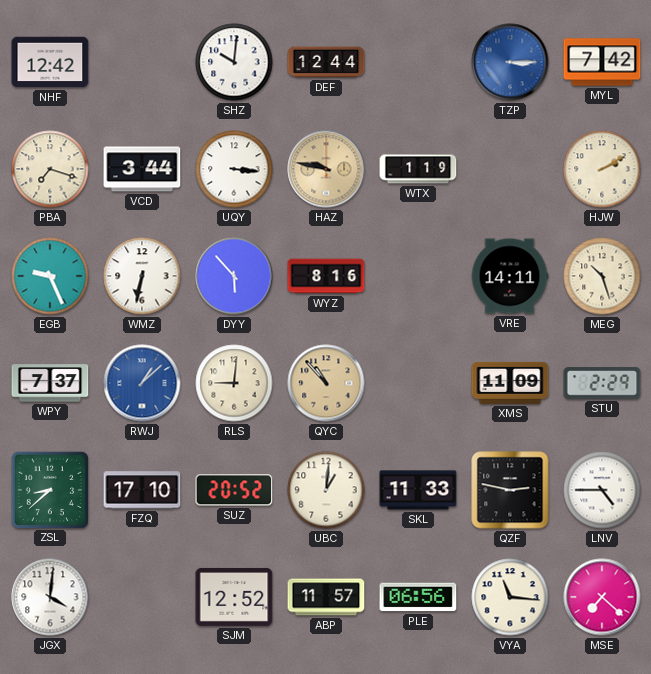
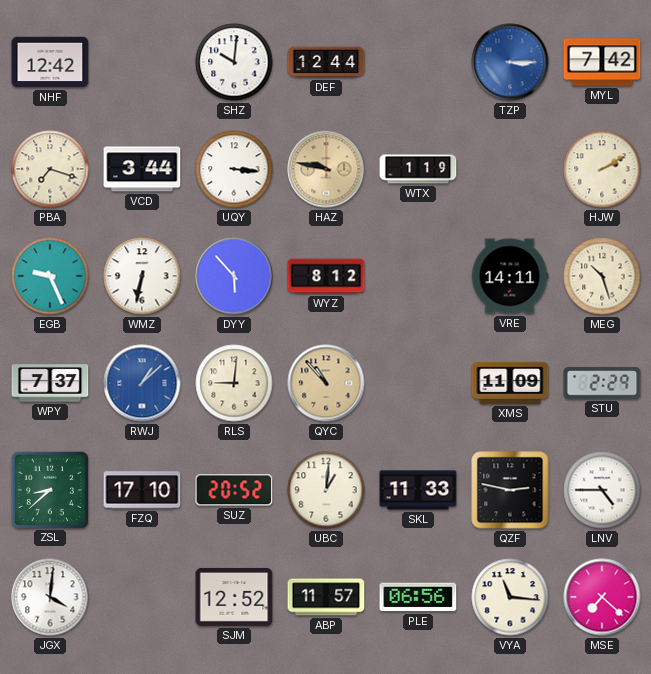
WYZ: 8:16 -> 8:12 (326, 276)
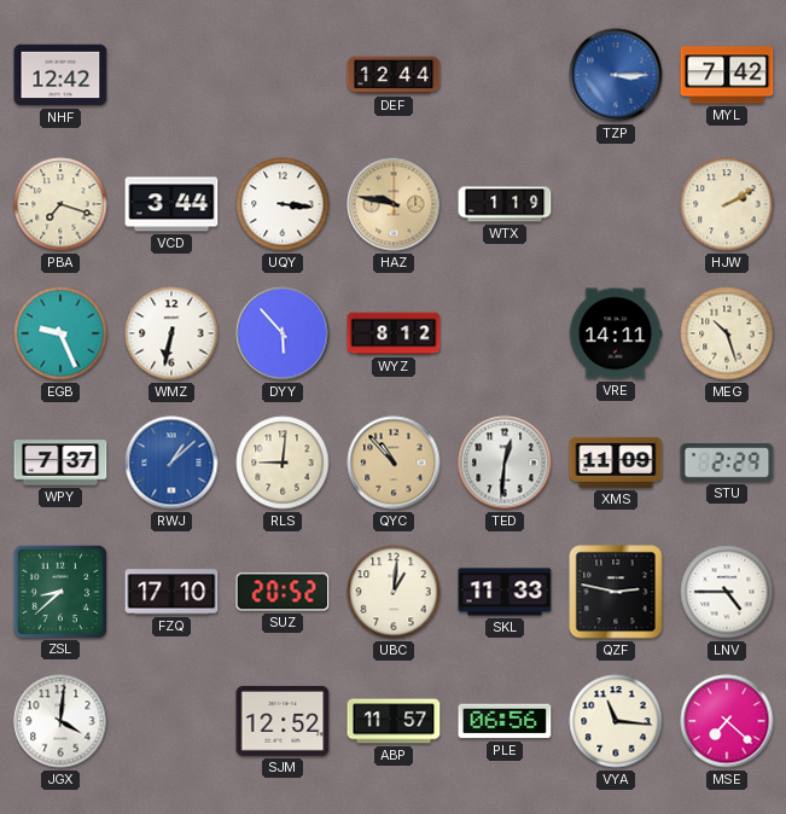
SHZ: 10:01 -> none (234, 62)
TED: none -> 12:31 (505, 463)
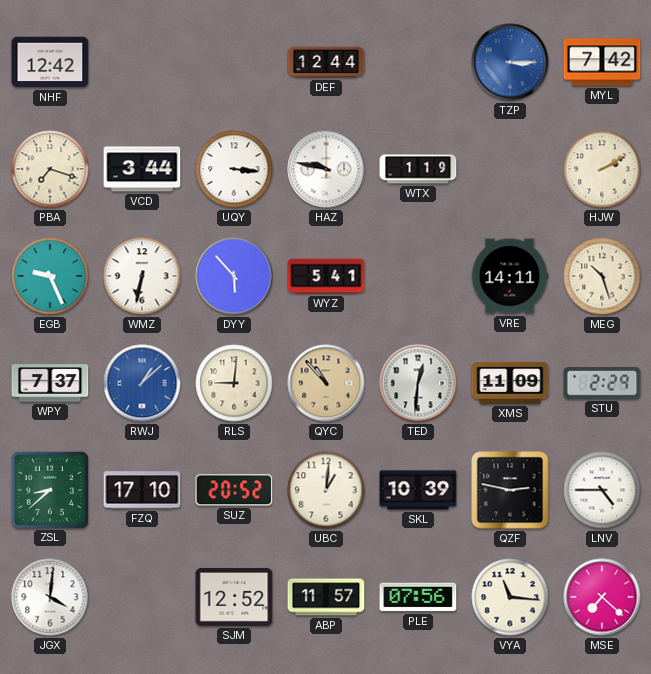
HAZ dial: champagne -> white (326, 169)
WYZ: 8:12 -> 5:41 (326, 276)
SKL: 11:33 -> 10:39 (418, 490)
PLE: 06:56 -> 07:56 (418, 597)
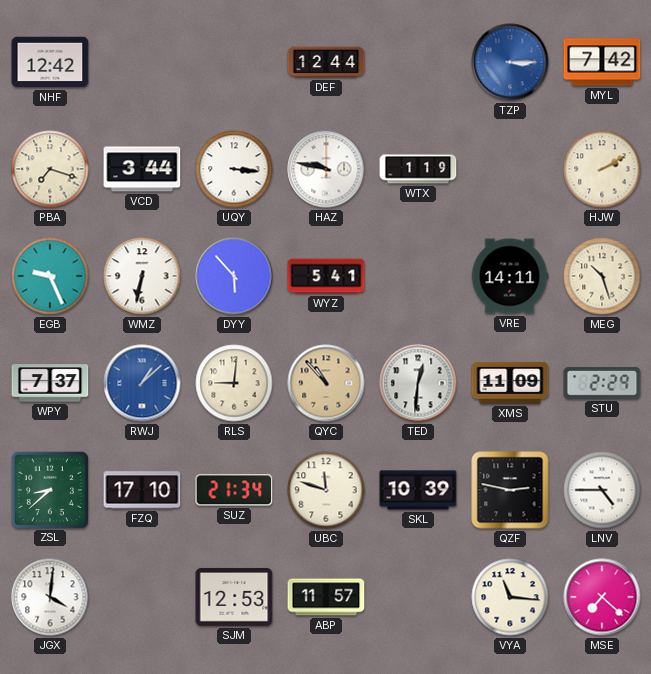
SUZ: 20:52 -> 21:34 (234, 490)
UBC: 1:01 -> 11:48 (326, 490)
SJM: 12:52 -> 12:53 (234, 597)
PLE: 07:56 -> none (418, 597)
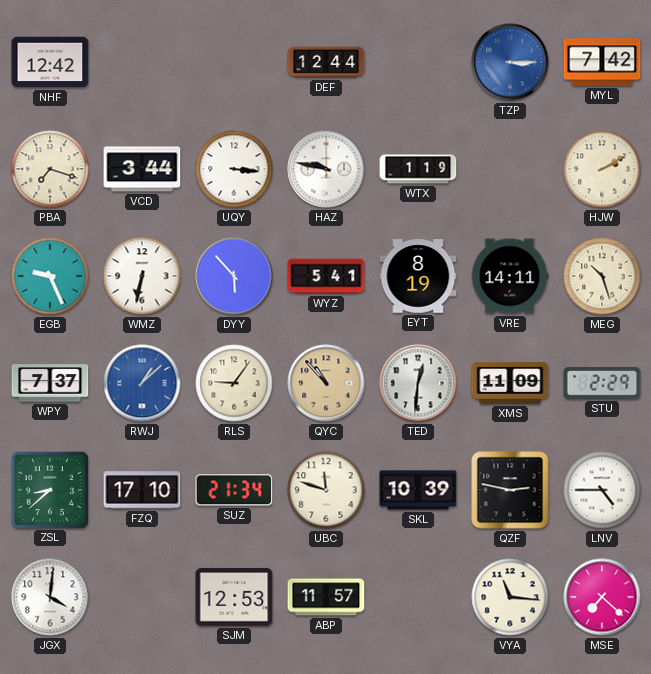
EYT: none -> 8:19 (418, 276)
RLS: 9:01 -> 9:06 (234, 383)
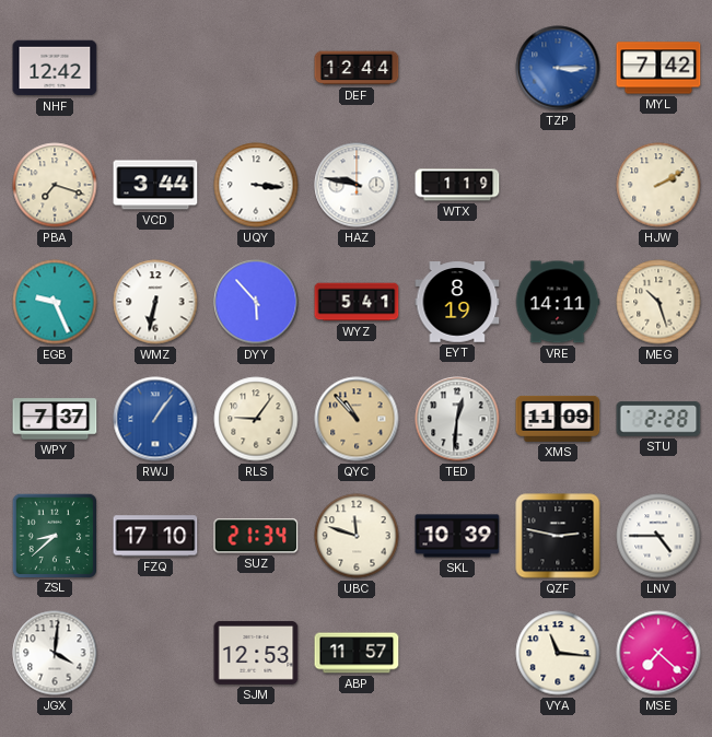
RWJ: 1:08 -> 1:06 (155, 419)
STU: 2:29 -> 2:28 (658, 419)
